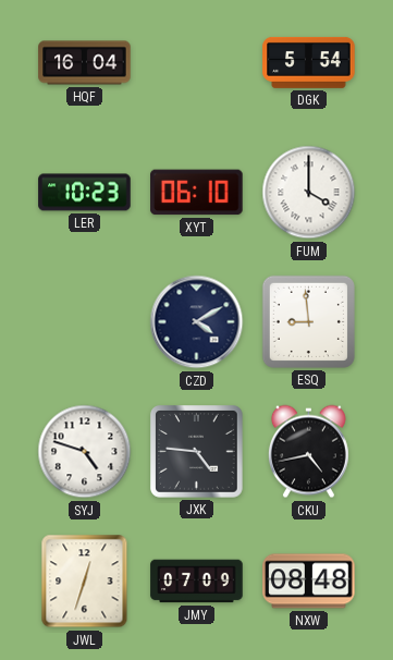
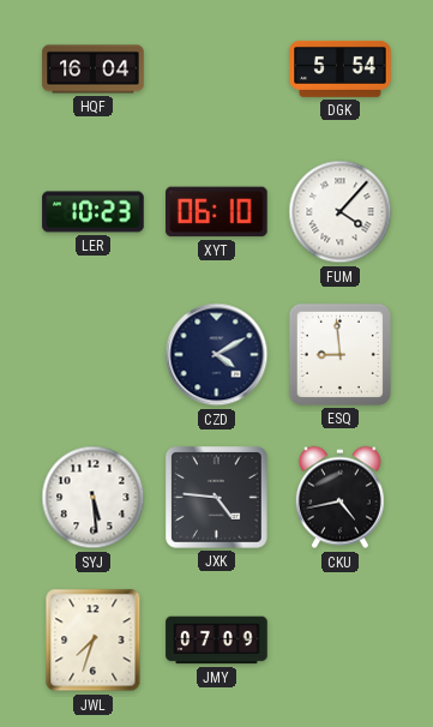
FUM: 4:00 -> 4:07 (341, 212)
SYJ: 4:48 -> 5:29 (94, 498)
JWL: 12:33 -> 7:33 (94, 641)
NXW: 08:48 -> none (309, 582)
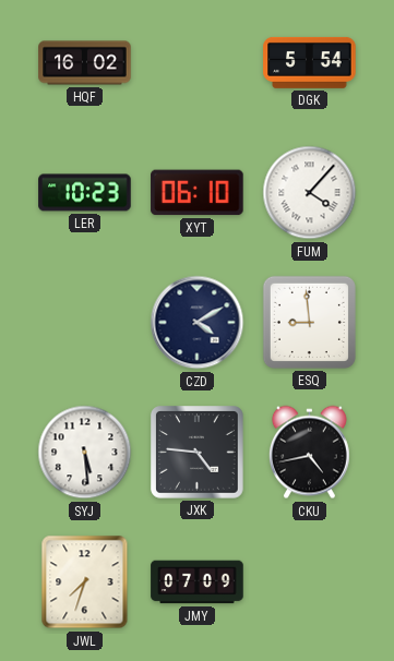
HQF: 16:04 -> 16:02 (85, 63)
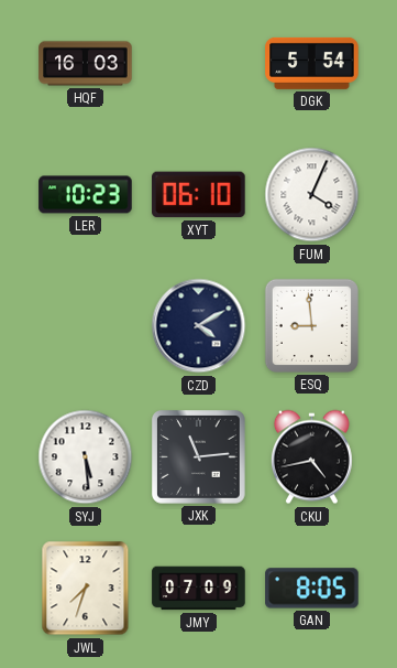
HQF: 16:02 -> 16:03 (86, 64)
FUM: 4:07 -> 4:04 (312, 195)
JXK: 4:46 -> 11:14 (199, 457)
GAN: none -> 8:05 (312, 589)
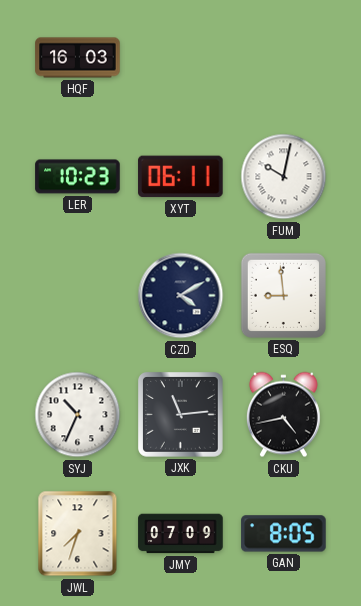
DGK: 5:54 -> none (312, 63)
XYT: 06:10 -> 06:11 (181, 177)
FUM: 4:04 -> 10:02 (284, 177)
SYJ: 5:29 -> 10:34 (78, 415)
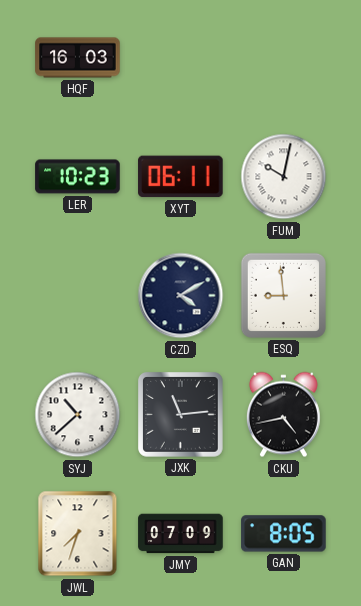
SYJ: 10:34 -> 10:38 (78, 415)
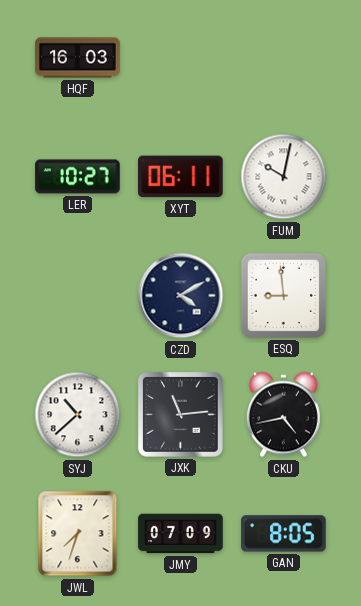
LER: 10:23 -> 10:27 (78, 177)
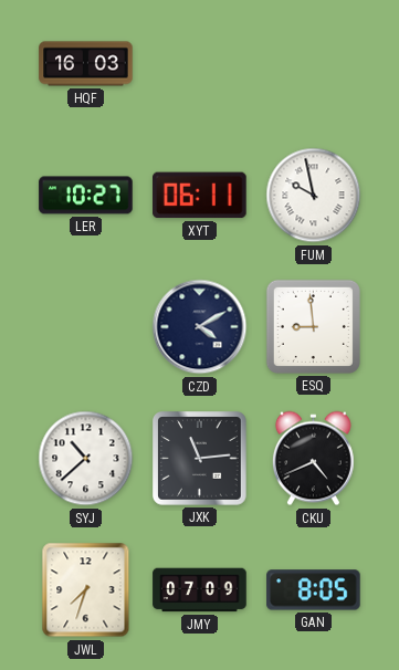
FUM: 10:02 -> 9:58 (314, 196)
CKU: 4:43 -> 4:41 (313, 459)
